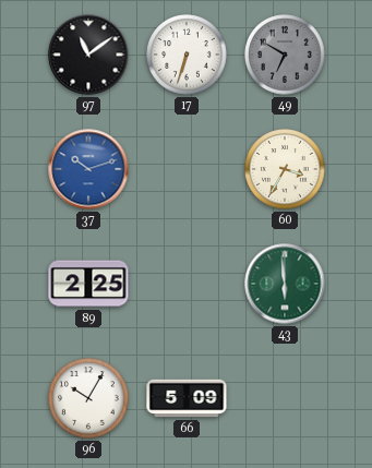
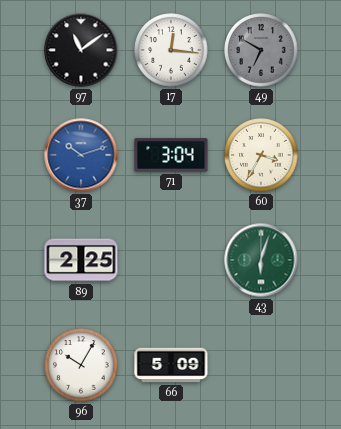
17: 6:33 -> 12:16 (171, 50)
71: none -> 3:04 (171, 155)
43: 5:59 -> 6:03 (261, 260)
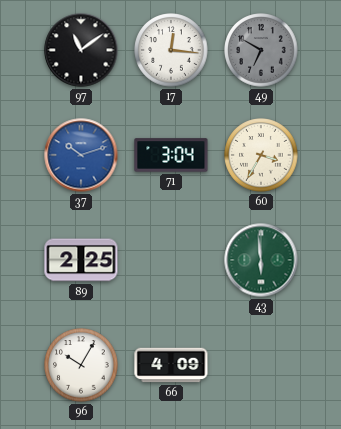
43: 6:03 -> 5:59 (261, 260)
66: 5:09 -> 4:09 (171, 365)
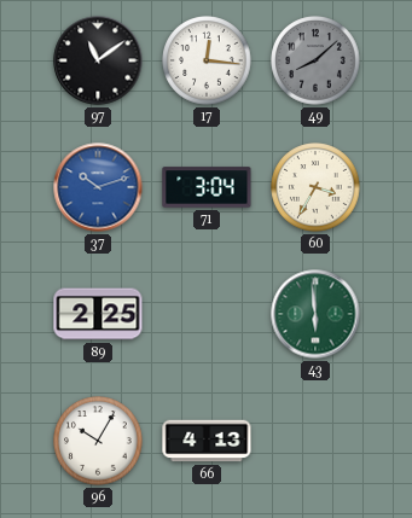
49: 6:50 -> 8:08 (315, 60)
66: 4:09 -> 4:13 (207, 441)
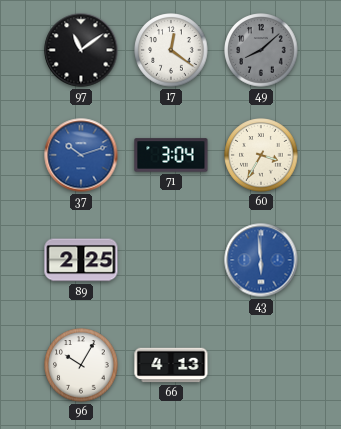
17: 12:16 -> 12:21 (171, 50)
43 dial: green -> blue (261, 260)
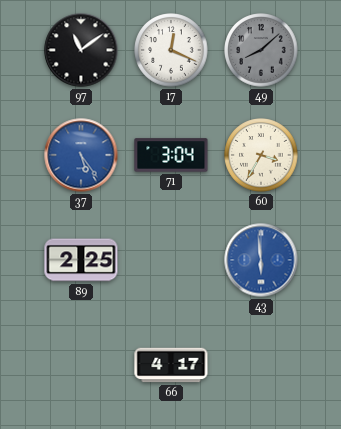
17: 12:21 -> 12:19 (171, 50)
37: 10:12 -> 5:24 (81, 155)
96: 10:05 -> none (81, 365)
66: 4:13 -> 4:17 (171, 365)
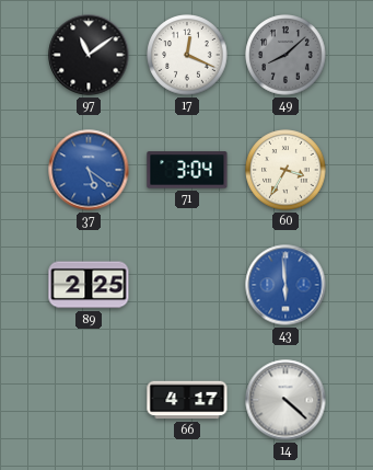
37: 5:24 -> 5:21 (89, 170)
14: none -> 4:22 (285, 400)
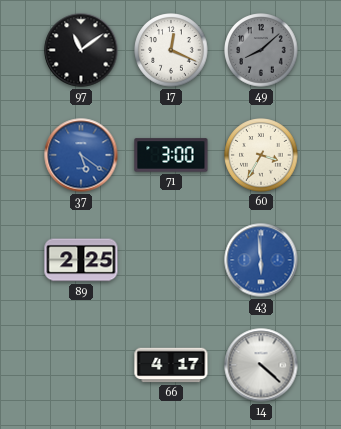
71: 3:04 -> 3:00 (171, 155)
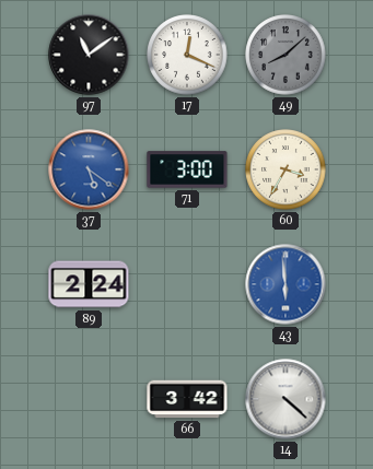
89: 2:25 -> 2:24 (89, 284)
66: 4:17 -> 3:42 (187, 399)
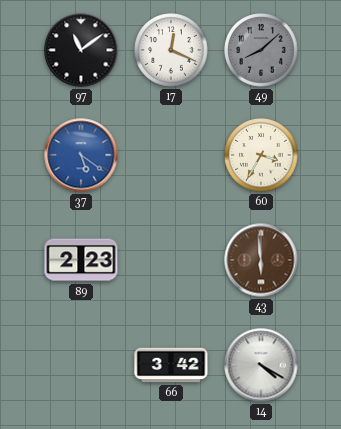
71: 3:00 -> none (187, 169)
89: 2:24 -> 2:23 (81, 260)
43 dial: blue -> brown (261, 260)
14: 4:22 -> 4:20 (261, 365)
